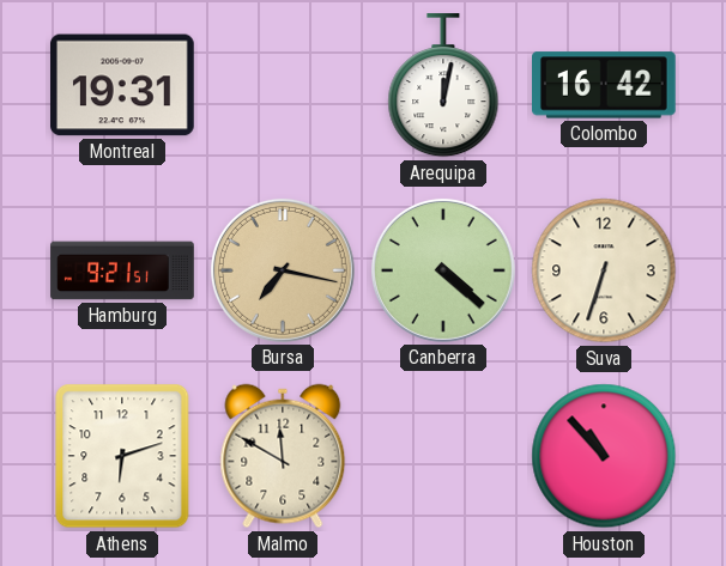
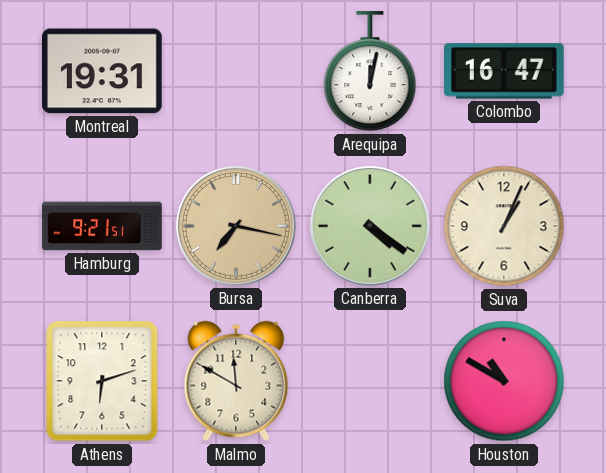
Colombo: 16:42 -> 16:47 (505, 71)
Canberra: 4:22 -> 4:21 (370, 226)
Suva: 6:33 -> 1:04 (504, 226)
Houston: 10:53 -> 10:50 (504, 381)
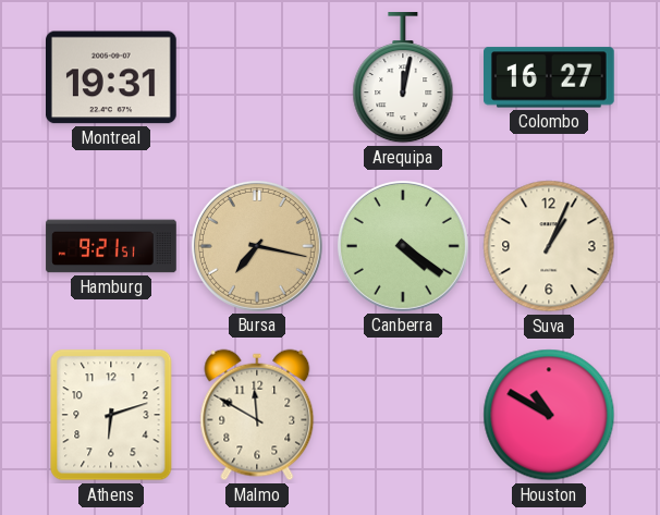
Colombo: 16:47 -> 16:27 (550, 77)
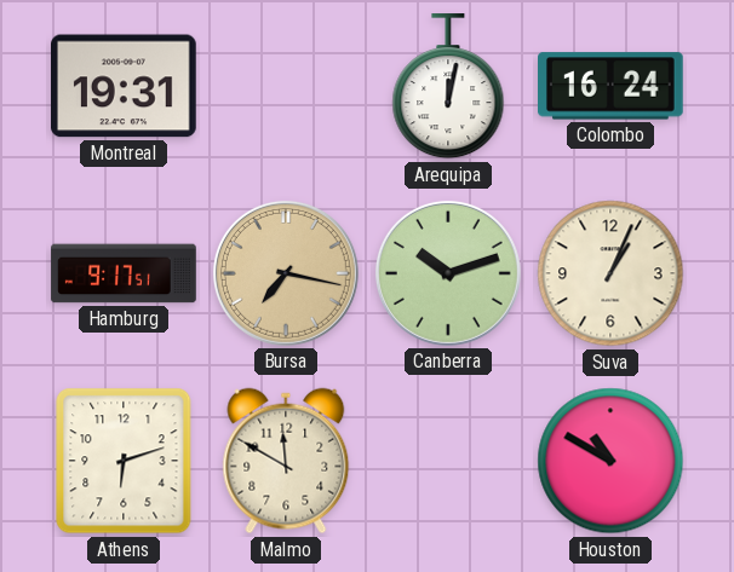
Colombo: 16:27 -> 16:24 (612, 86)
Hamburg: 9:21 -> 9:17 (124, 273)
Canberra: 4:21 -> 10:12 (448, 273)
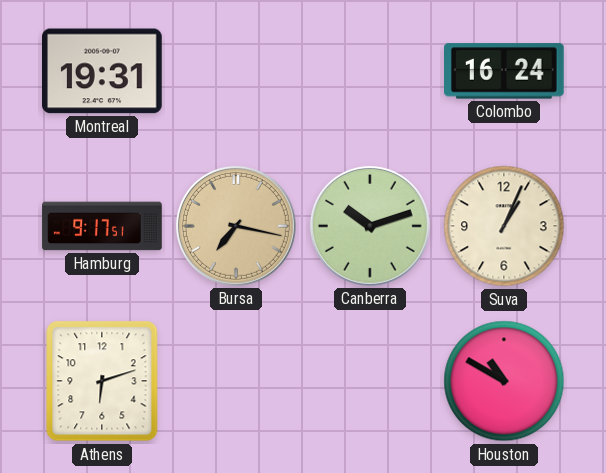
Arequipa: 12:02 -> none (448, 87)
Malmo: 11:50 -> none (286, 461)
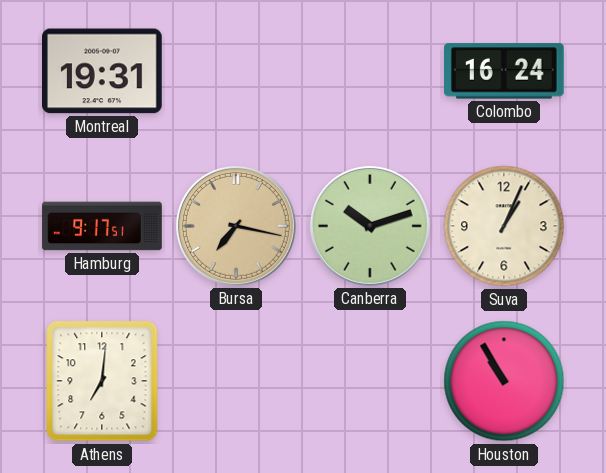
Athens: 6:12 -> 7:01 (102, 381)
Houston: 10:50 -> 10:55 (504, 381)
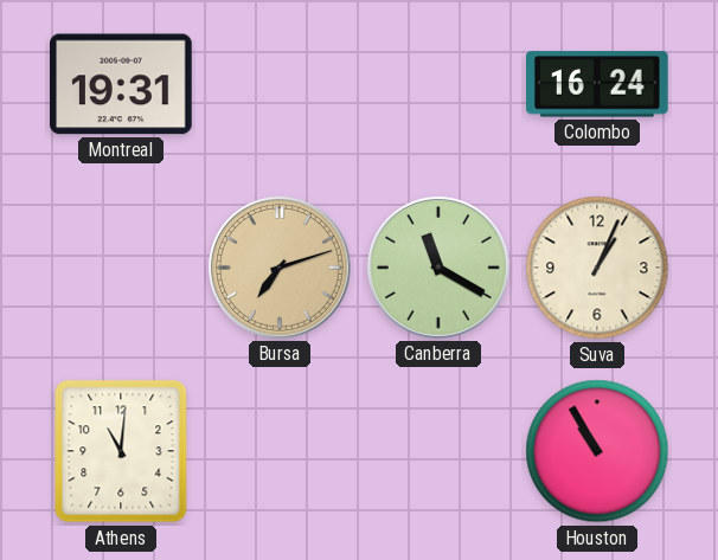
Hamburg: 9:17 -> none (102, 226)
Bursa: 7:17 -> 7:12 (280, 268)
Canberra: 10:12 -> 11:20 (438, 268)
Athens: 7:01 -> 11:01 (121, 451)
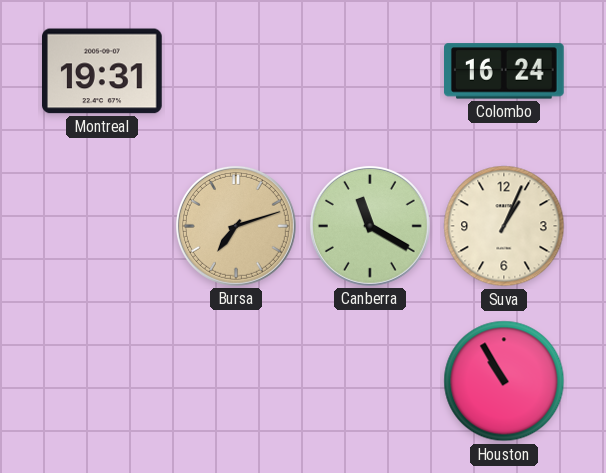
Athens: 11:01 -> none (121, 451)
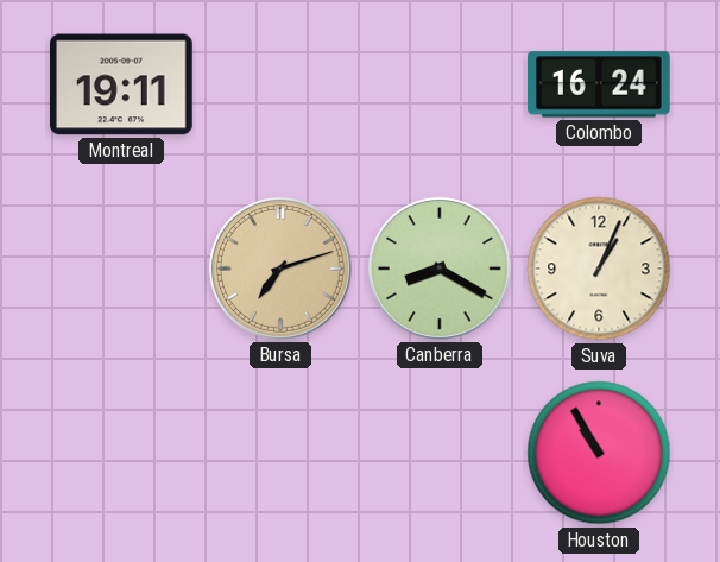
Montreal: 19:31 -> 19:11 (122, 84)
Canberra: 11:20 -> 8:20 (440, 269)
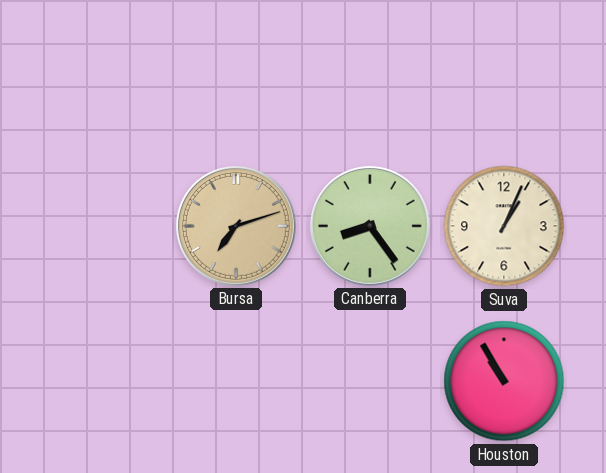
Montreal: 19:11 -> none (122, 84)
Colombo: 16:24 -> none (600, 84)
Canberra: 8:20 -> 8:24 (370, 226)
